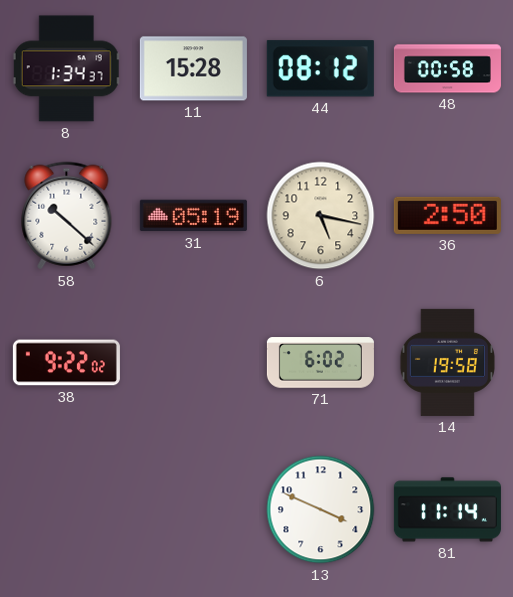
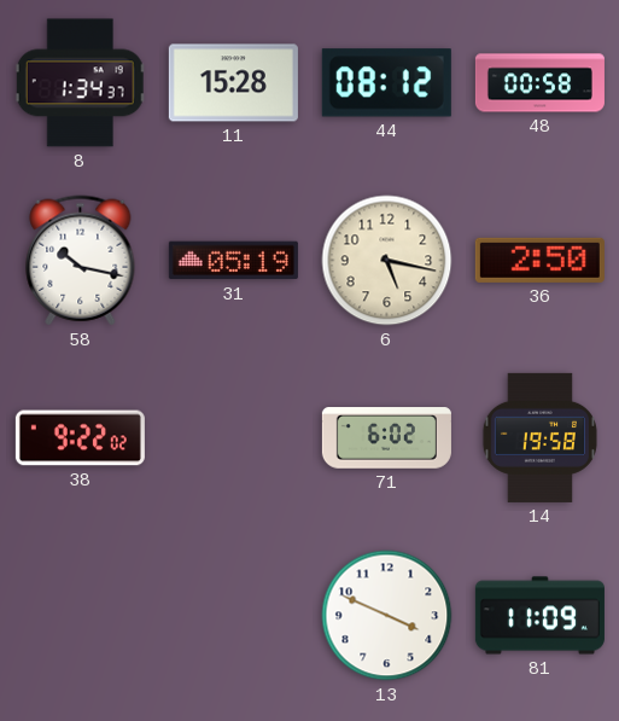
58: 10:22 -> 10:17 (81, 261)
81: 11:14 -> 11:09 (539, 616)
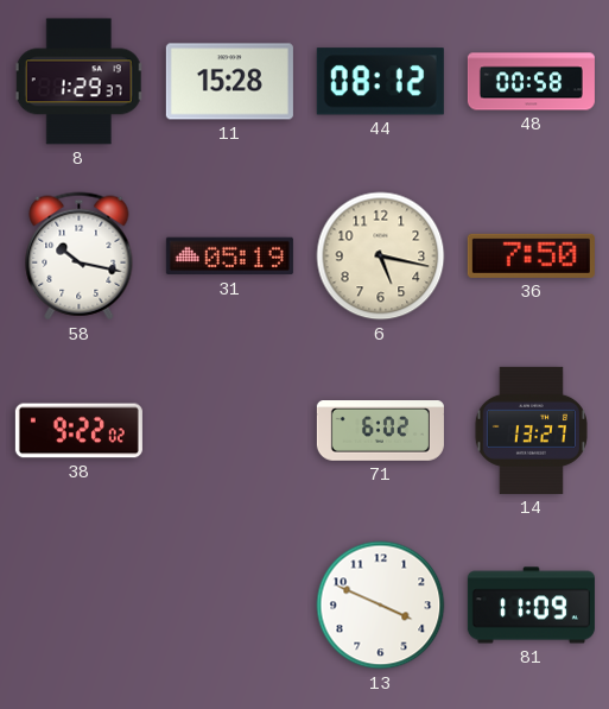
8: 1:34 -> 1:29 (80, 82)
36: 2:50 -> 7:50 (531, 255)
14: 19:58 -> 13:27 (531, 430)
